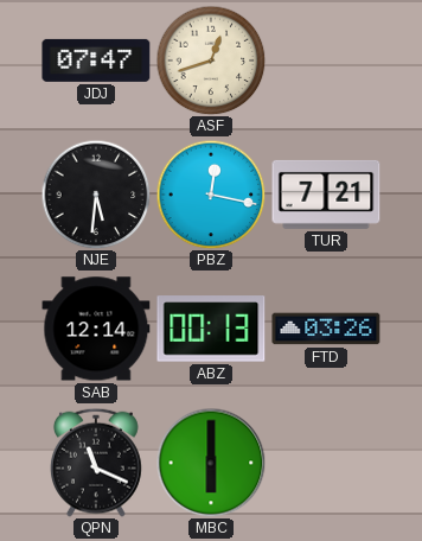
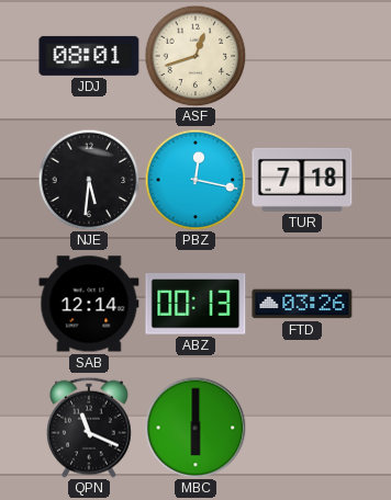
JDJ: 07:47 -> 08:01 (89, 56)
TUR: 7:21 -> 7:18 (302, 180)
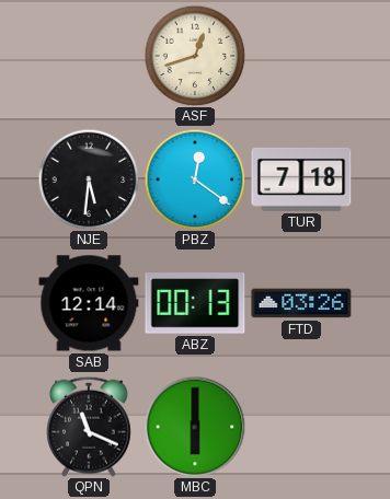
JDJ: 08:01 -> none (89, 56)
PBZ: 12:17 -> 12:21 (195, 179)
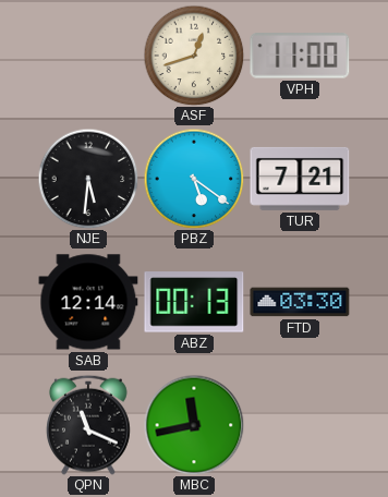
VPH: none -> 11:00 (300, 56)
PBZ: 12:21 -> 5:21 (194, 179)
TUR: 7:18 -> 7:21 (300, 179)
FTD: 03:26 -> 03:30 (300, 302)
MBC: 6:00 -> 11:43 (194, 425)
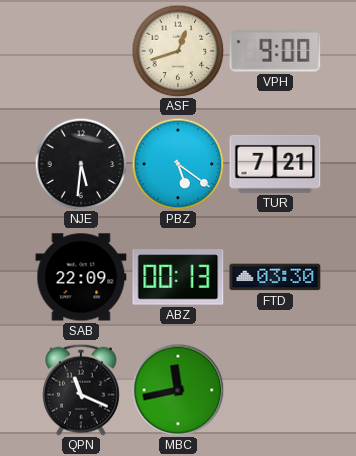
VPH: 11:00 -> 9:00 (275, 51)
SAB: 12:14 -> 22:09 (81, 277)
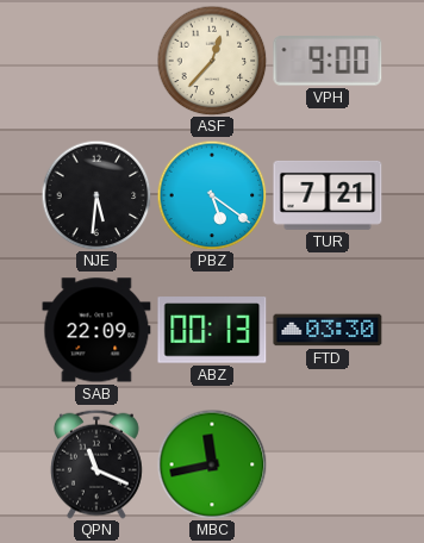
ASF: 12:42 -> 12:37 (212, 61)
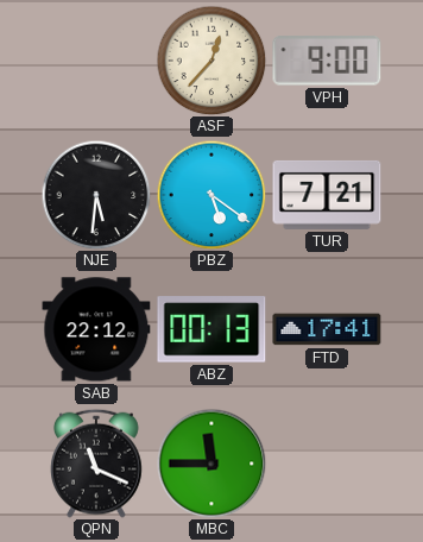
SAB: 22:09 -> 22:12 (96, 329)
FTD: 03:30 -> 17:41 (327, 329)
MBC: 11:43 -> 11:45 (211, 464)
